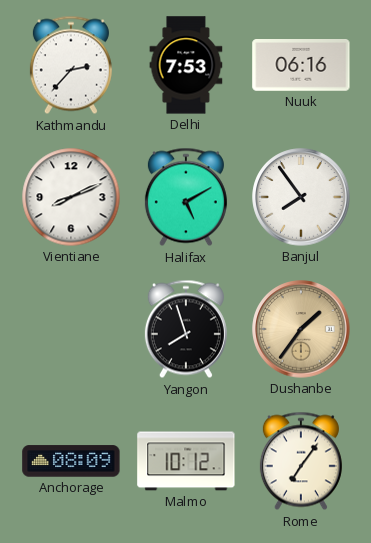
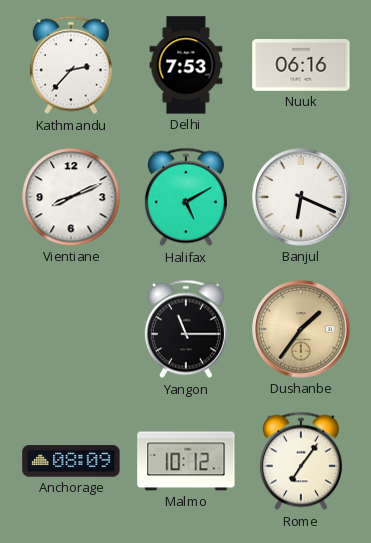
Banjul: 7:54 -> 6:19 (301, 197)
Yangon: 7:57 -> 11:15 (186, 329)
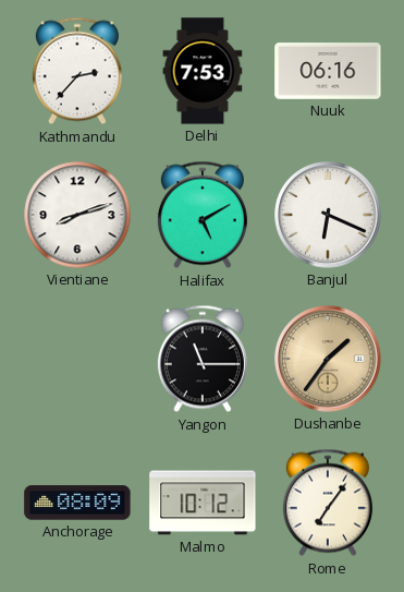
Vientiane: 8:11 -> 8:12 (77, 215)
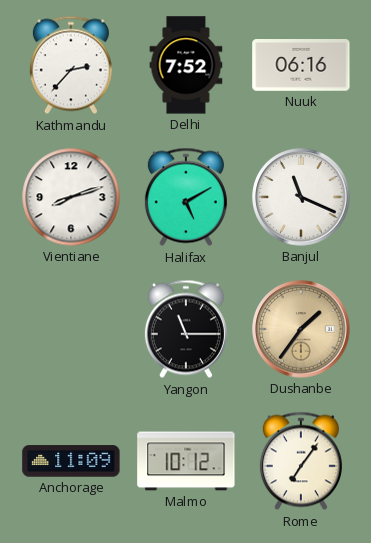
Delhi: 7:53 -> 7:52 (186, 65)
Banjul: 6:19 -> 11:19 (301, 197)
Anchorage: 08:09 -> 11:09 (71, 461)
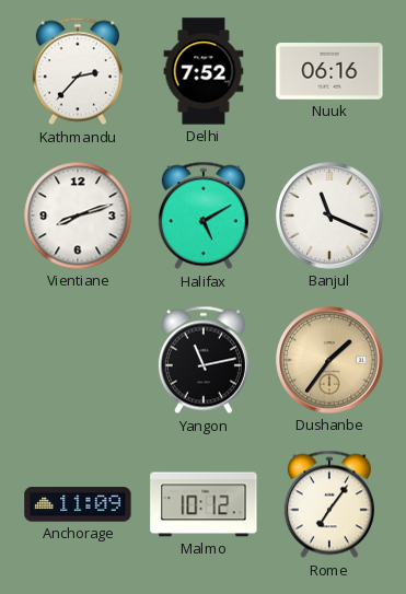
Yangon: 11:15 -> 11:13 (204, 360)
